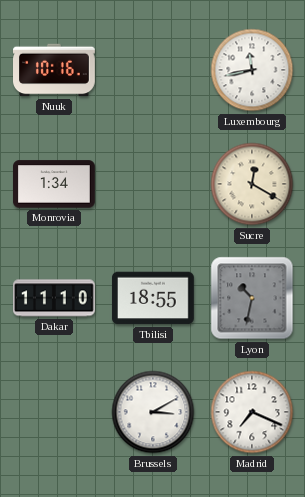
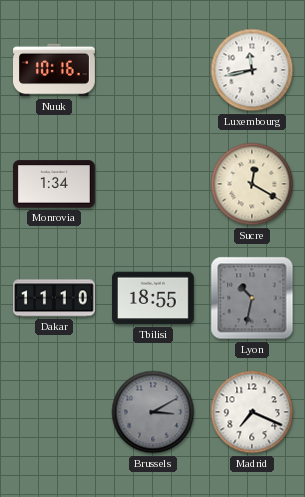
Brussels dial: white -> grey (153, 412)
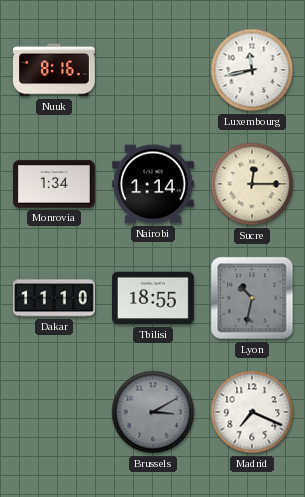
Nuuk: 10:16 -> 8:16 (55, 70)
Nairobi: none -> 1:14 (154, 184)
Sucre: 12:20 -> 12:15 (252, 184)
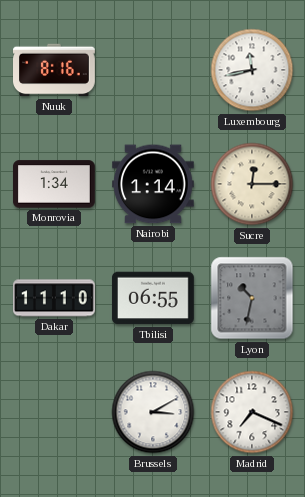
Tbilisi: 18:55 -> 06:55 (154, 298)
Brussels dial: grey -> white (153, 412)
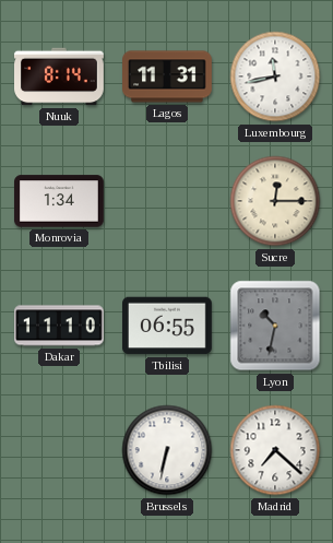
Nuuk: 8:16 -> 8:14 (60, 76)
Lagos: none -> 11:31 (168, 76)
Nairobi: 1:14 -> none (154, 184)
Brussels: 3:10 -> 6:32 (167, 450)
Madrid: 7:19 -> 7:22 (275, 450)
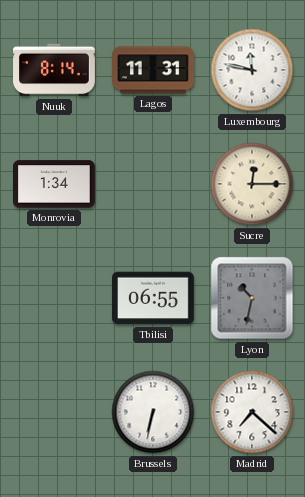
Luxembourg: 11:43 -> 11:47 (252, 70)
Dakar: 11:10 -> none (60, 326)
